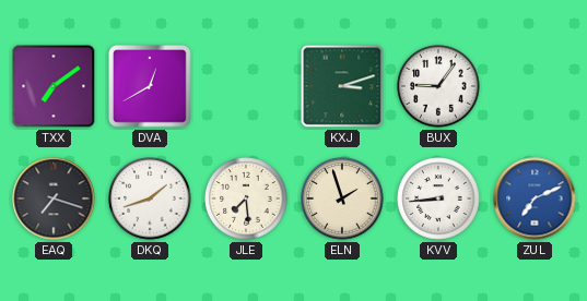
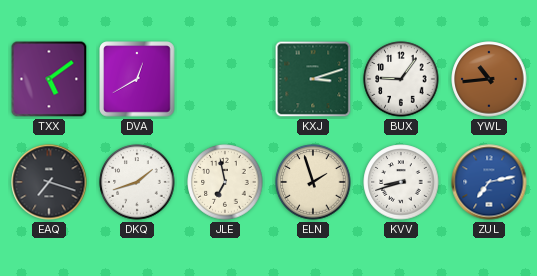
TXX: 7:09 -> 5:09 (49, 79)
YWL: none -> 10:44 (489, 79)
JLE: 7:29 -> 6:58 (225, 182)
KVV: 8:44 -> 8:42 (401, 182)
ZUL: 7:11 -> 7:13 (489, 182)
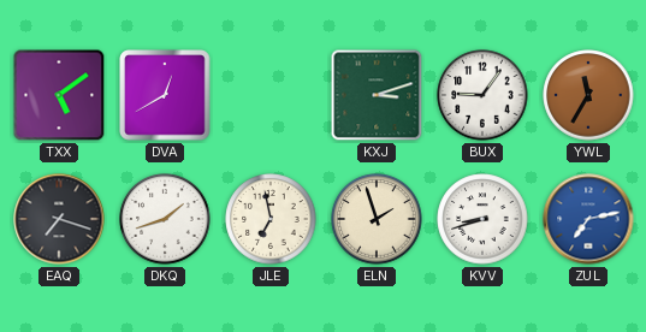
YWL: 10:44 -> 11:35 (588, 95)
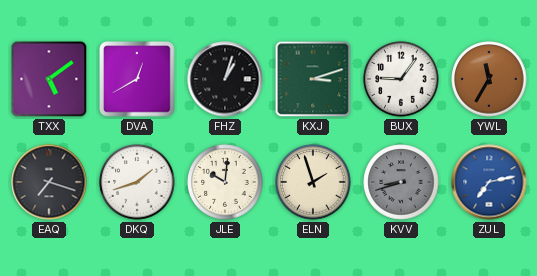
FHZ: none -> 1:03 (225, 79)
JLE: 6:58 -> 10:01 (225, 182)
KVV dial: white -> grey (401, 182)
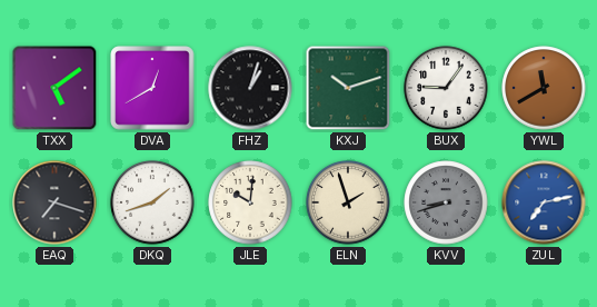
KXJ: 3:12 -> 10:12 (348, 88)
YWL: 11:35 -> 11:40 (544, 88)
